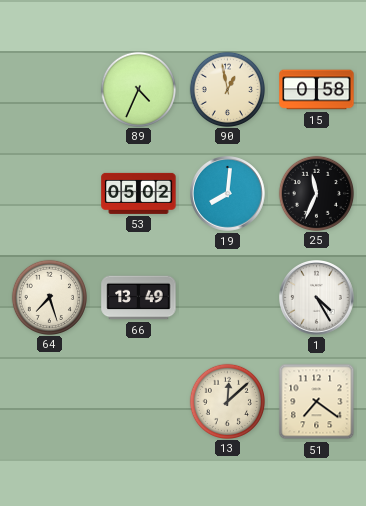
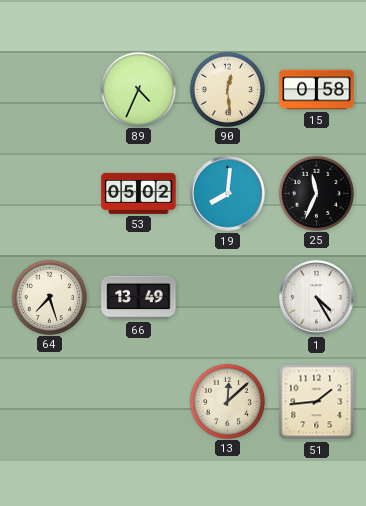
90: 12:58 -> 12:29 (227, 89)
51: 7:21 -> 1:44 (317, 402)
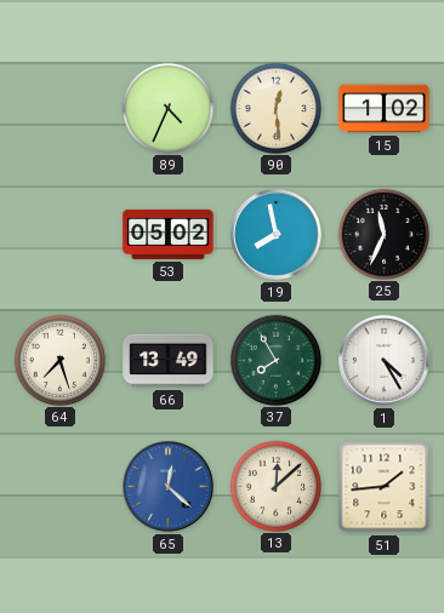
15: 0:58 -> 1:02 (385, 109)
19: 8:01 -> 7:58 (277, 235)
37: none -> 7:55 (275, 360)
65: none -> 12:22 (169, 487)
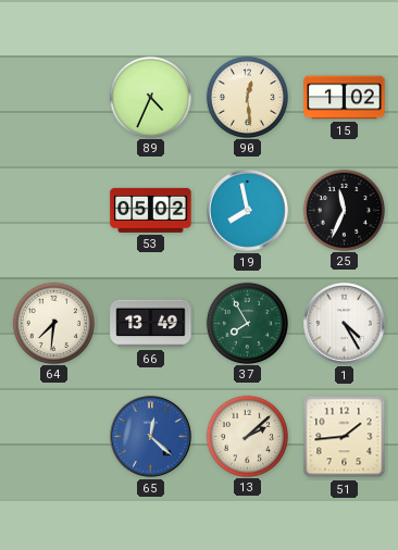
64: 7:27 -> 7:31 (53, 323)
13: 12:08 -> 2:08 (247, 436)
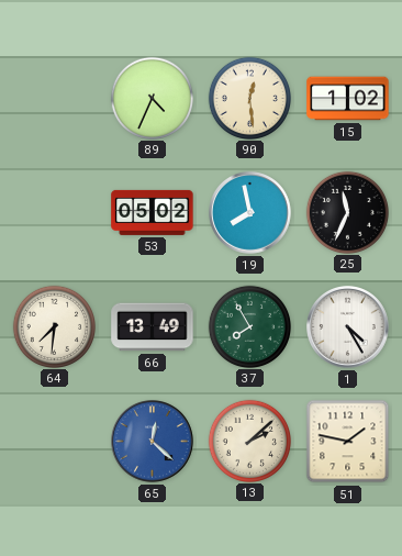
51: 1:44 -> 1:47 (348, 442)
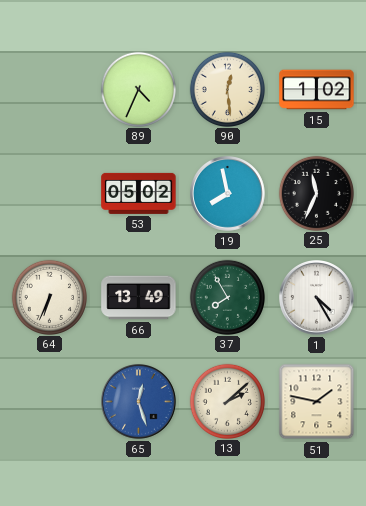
64: 7:31 -> 6:34 (49, 297)
65: 12:22 -> 12:27 (139, 402)
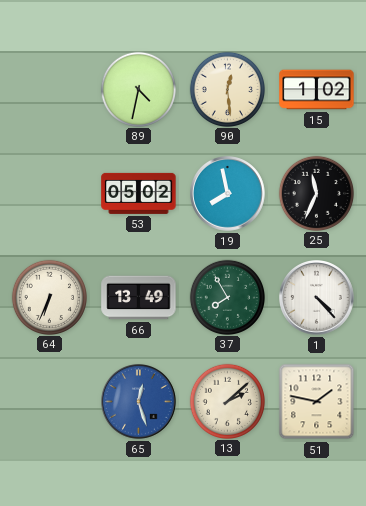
89: 4:34 -> 4:32 (138, 89)
1: 4:25 -> 4:23 (317, 298)
